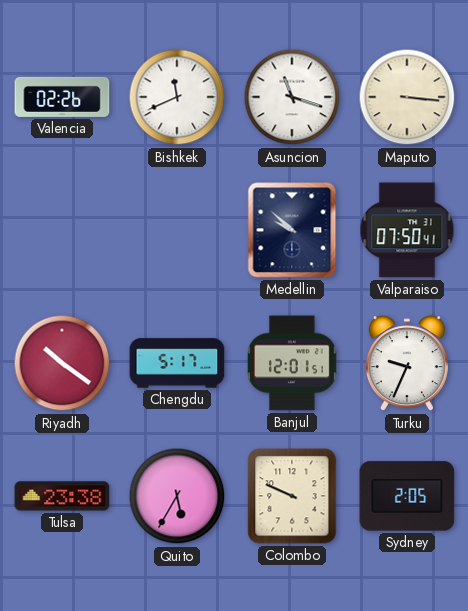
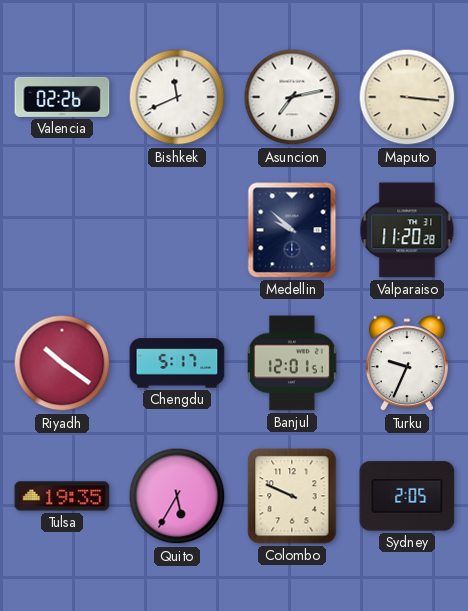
Asuncion: 11:18 -> 7:13 (292, 97)
Valparaiso: 07:50 -> 11:20 (407, 230)
Tulsa: 23:38 -> 19:35 (62, 496)
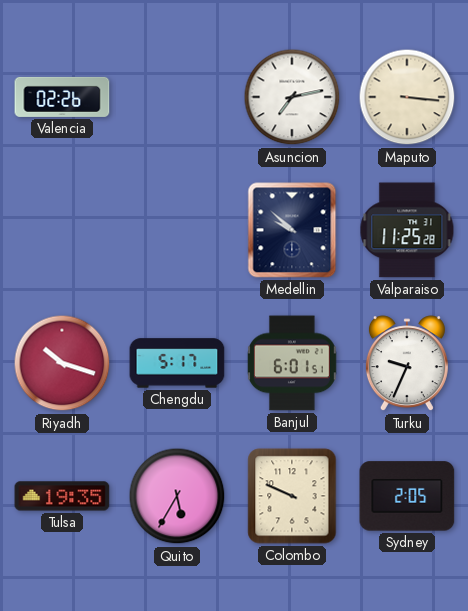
Bishkek: 11:41 -> none (177, 97)
Valparaiso: 11:20 -> 11:25 (407, 230)
Riyadh: 10:21 -> 10:18 (62, 363)
Banjul: 12:01 -> 6:01 (292, 363)
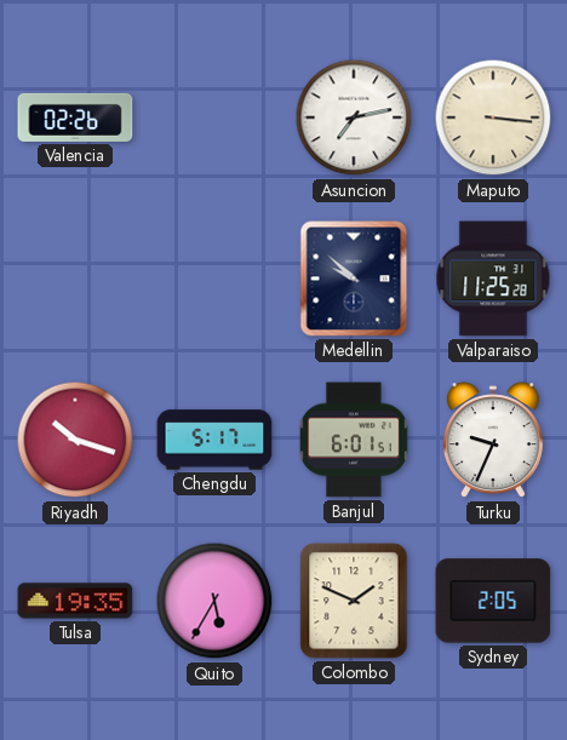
Colombo: 9:49 -> 1:49 (354, 601)
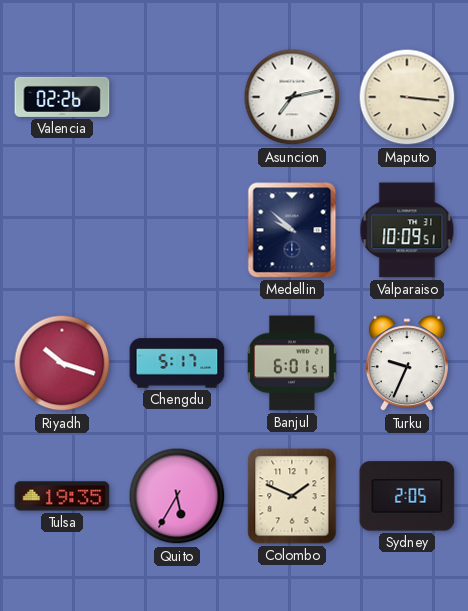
Valparaiso: 11:25 -> 10:09 (407, 230)
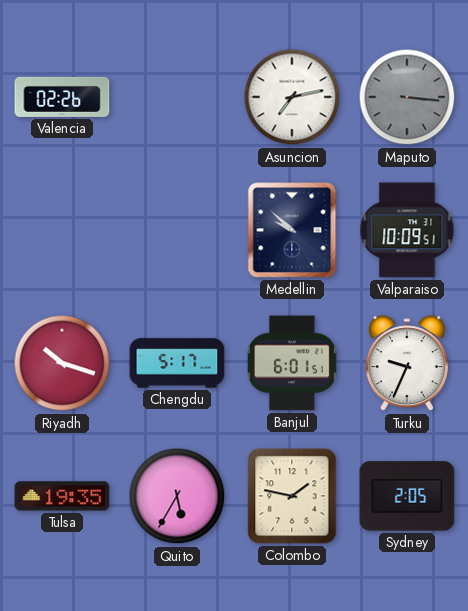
Maputo dial: cream -> grey (407, 97)
Colombo: 1:49 -> 1:47 (292, 496)
